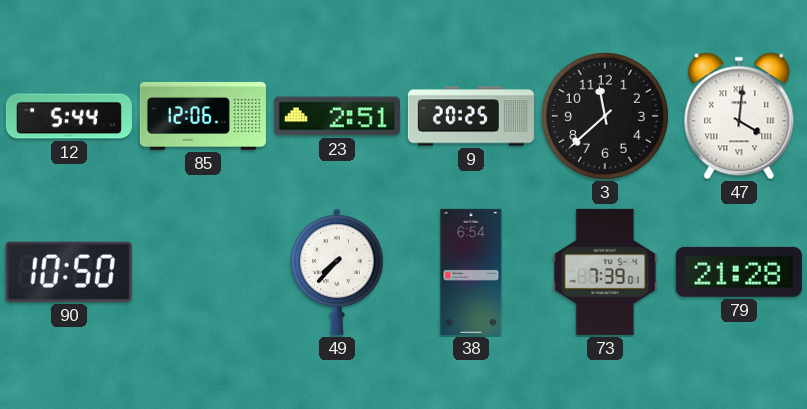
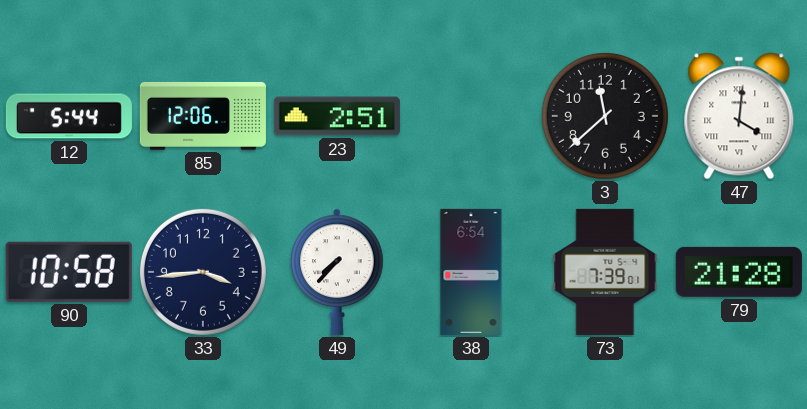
9: 20:25 -> none (471, 116)
90: 10:50 -> 10:58 (69, 272)
33: none -> 3:44 (203, 272)
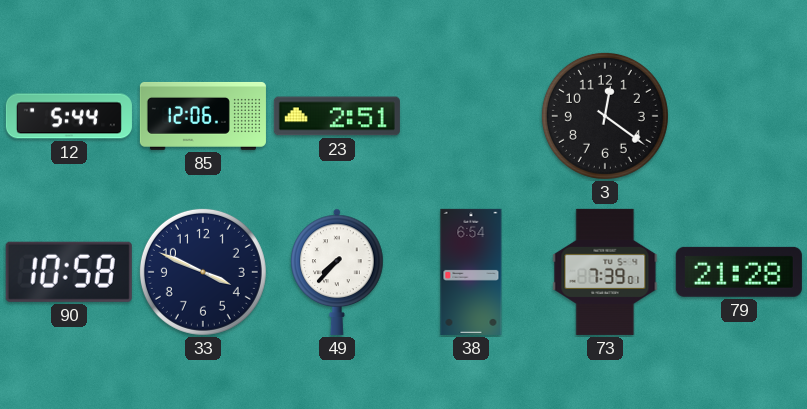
3: 11:38 -> 12:21 (605, 116)
47: 4:01 -> none (739, 116)
33: 3:44 -> 3:49 (203, 272)
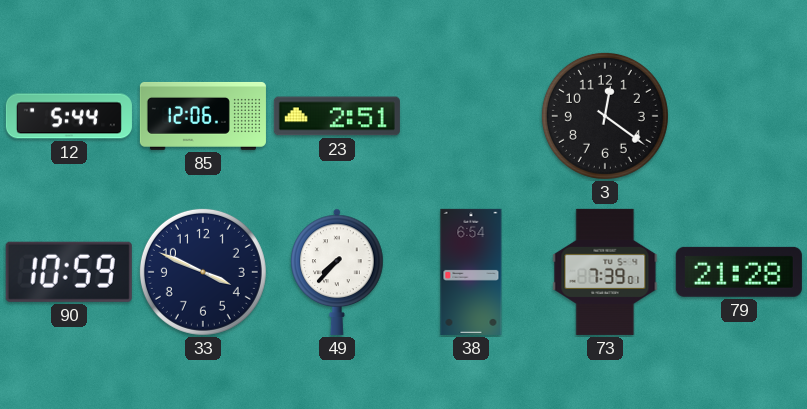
90: 10:58 -> 10:59 (69, 272)
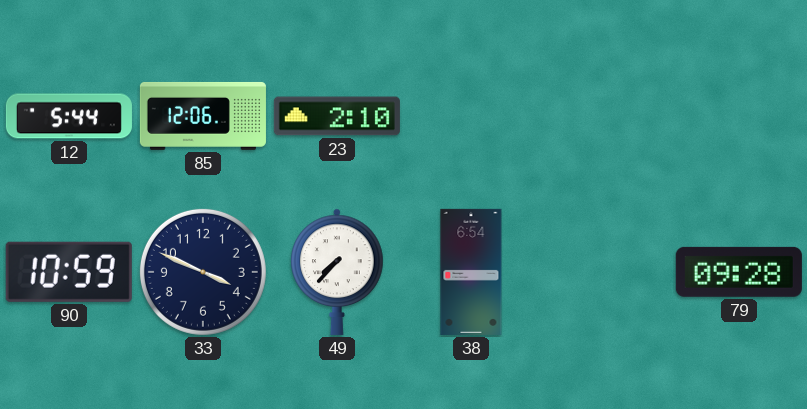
23: 2:51 -> 2:10 (337, 116)
3: 12:21 -> none (605, 116)
73: 7:39 -> none (605, 272)
79: 21:28 -> 09:28 (739, 272)
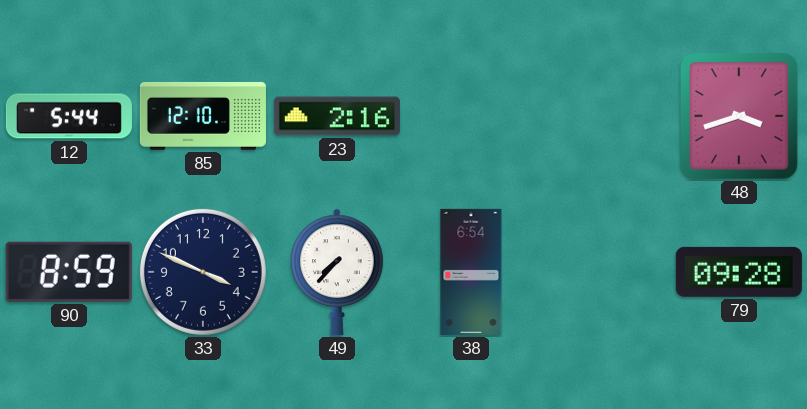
85: 12:06 -> 12:10 (203, 116)
23: 2:10 -> 2:16 (337, 116)
48: none -> 3:42 (739, 116)
90: 10:59 -> 8:59 (69, 272)
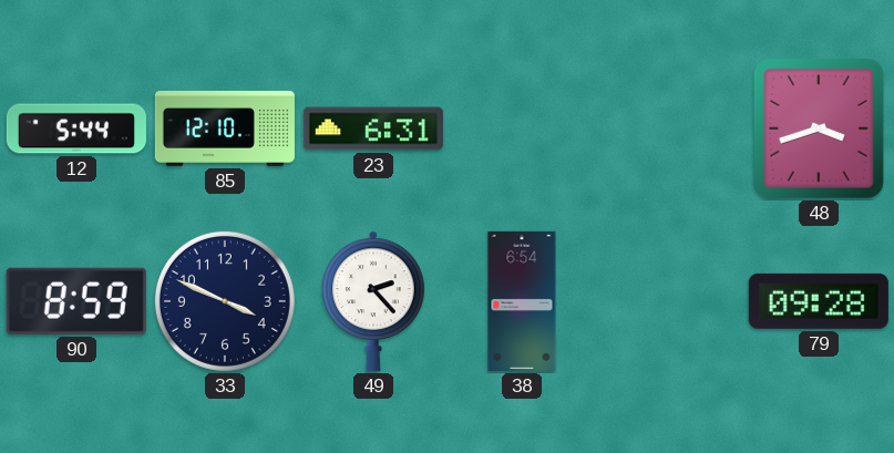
23: 2:16 -> 6:31 (373, 128)
49: 7:37 -> 2:23 (373, 301)
